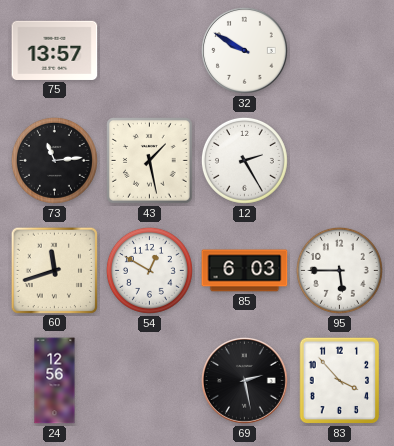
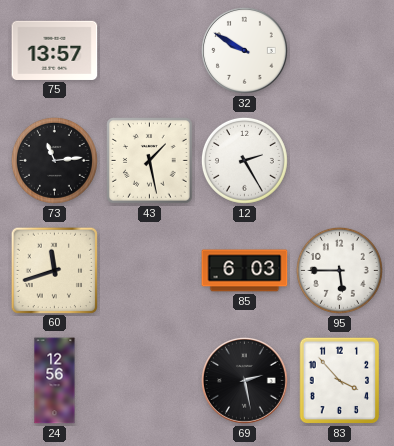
54: 12:50 -> none (149, 270)
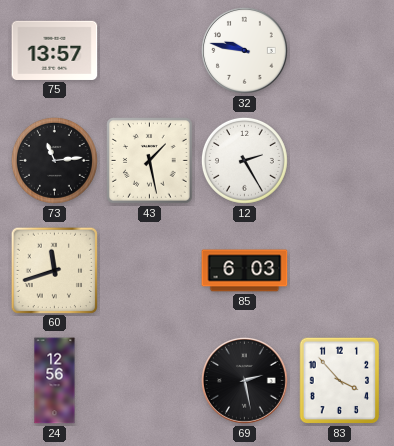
32: 9:50 -> 9:47 (244, 50)
95: 5:45 -> none (339, 270)
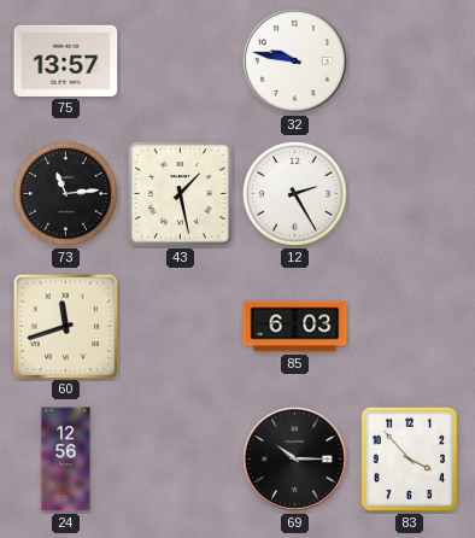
69: 2:28 -> 10:15 (294, 458)
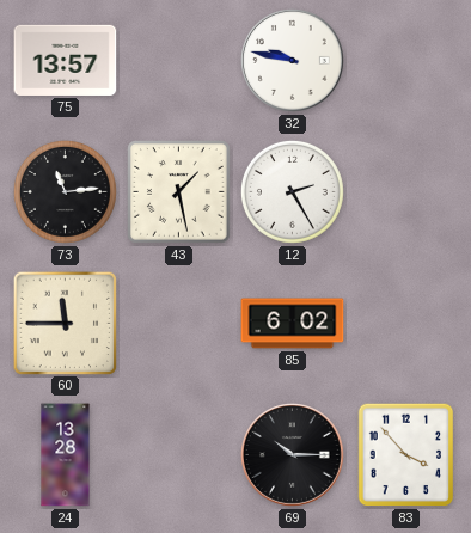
60: 11:42 -> 11:45 (65, 323)
85: 6:03 -> 6:02 (293, 324)
24: 12:56 -> 13:28 (66, 455)
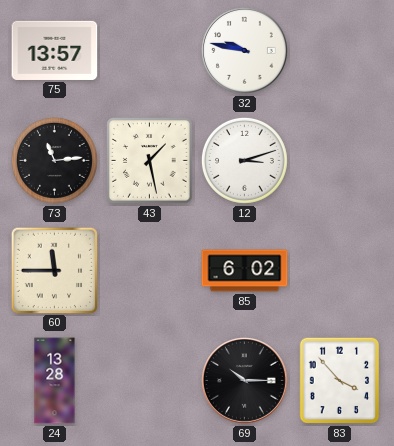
12: 2:25 -> 3:12 (244, 160)
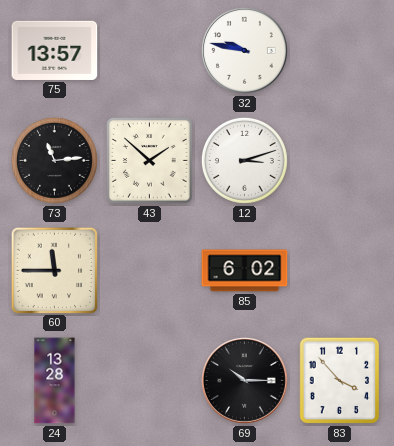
43: 1:28 -> 1:52 (150, 161)
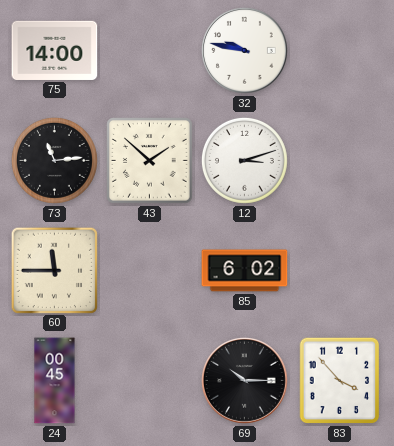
75: 13:57 -> 14:00 (55, 50)
24: 13:28 -> 00:45 (55, 381)
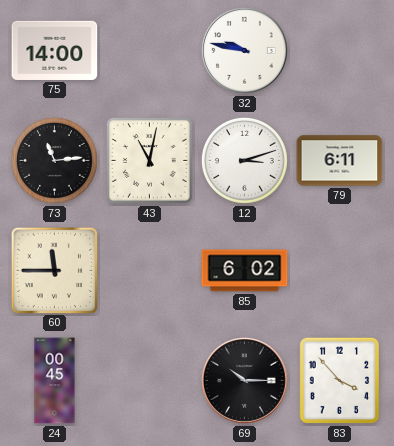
43: 1:52 -> 11:02 (150, 161)
79: none -> 6:11 (340, 161)
